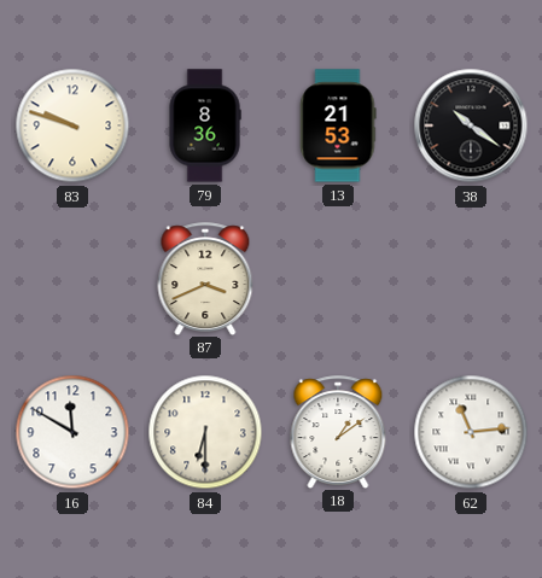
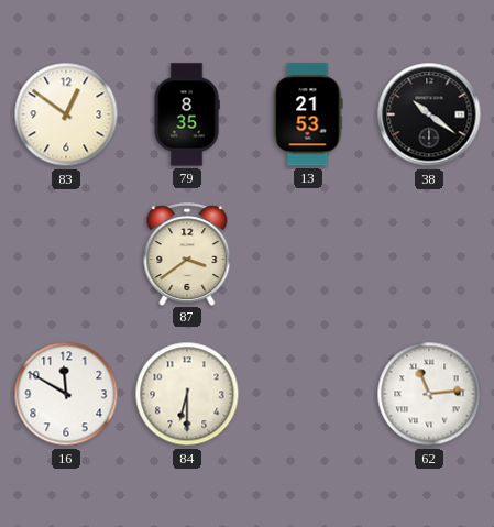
83: 9:48 -> 12:51 (66, 114)
79: 8:36 -> 8:35 (187, 114)
87: 3:41 -> 3:39 (187, 254)
18: 1:09 -> none (338, 432)
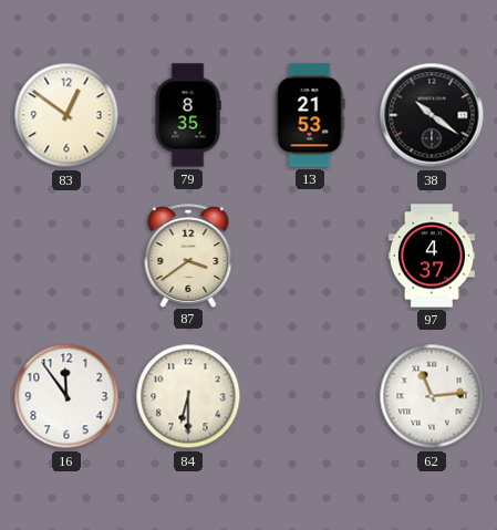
97: none -> 4:37 (432, 256)
16: 11:50 -> 11:54 (66, 396)
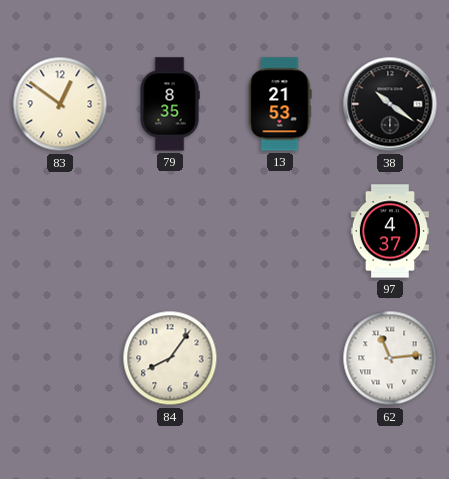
87: 3:39 -> none (188, 256)
16: 11:54 -> none (66, 396)
84: 6:30 -> 8:06 (170, 358)
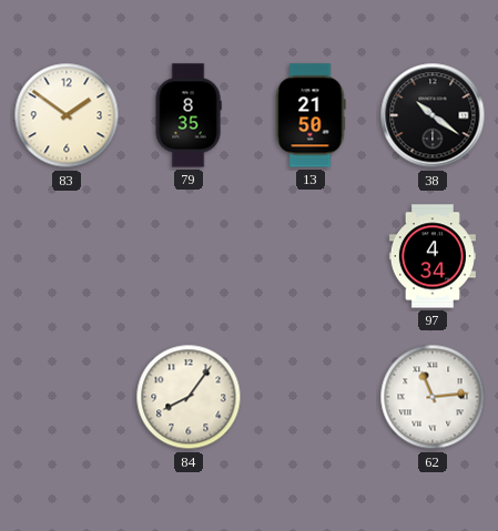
83: 12:51 -> 1:51 (67, 115)
13: 21:53 -> 21:50 (311, 115)
97: 4:37 -> 4:34 (433, 256)
